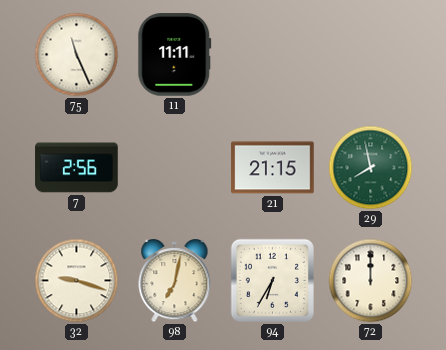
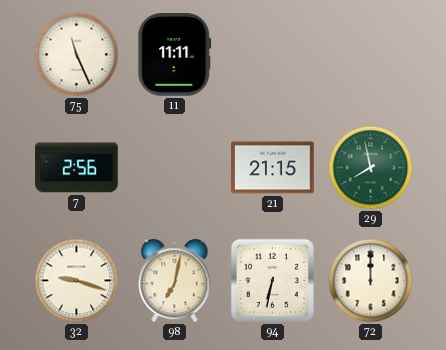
94: 6:35 -> 6:32 (272, 280)
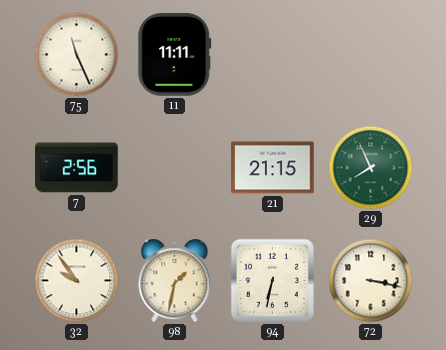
29: 7:58 -> 7:56 (371, 168)
32: 9:18 -> 9:54 (77, 281)
98: 7:02 -> 1:32 (175, 282)
72: 12:00 -> 3:17 (371, 281)
